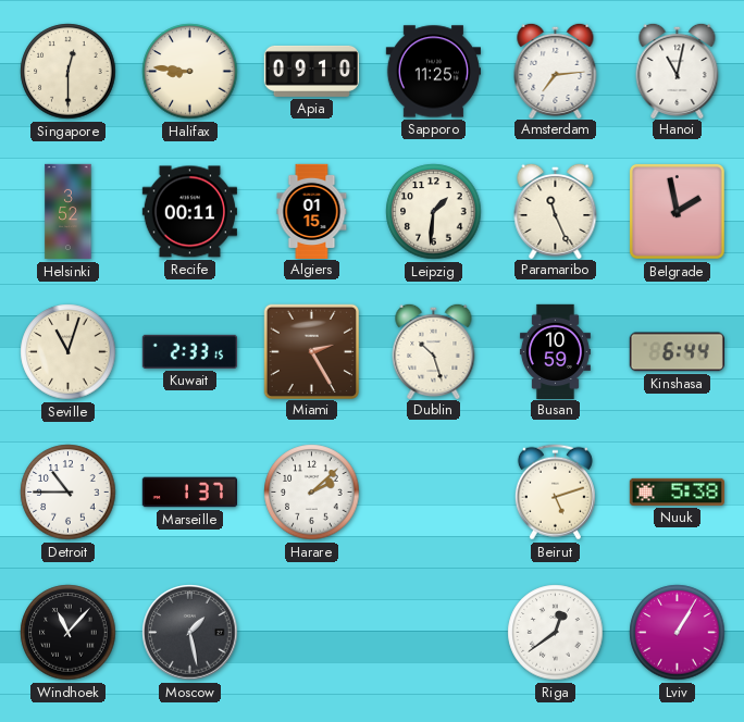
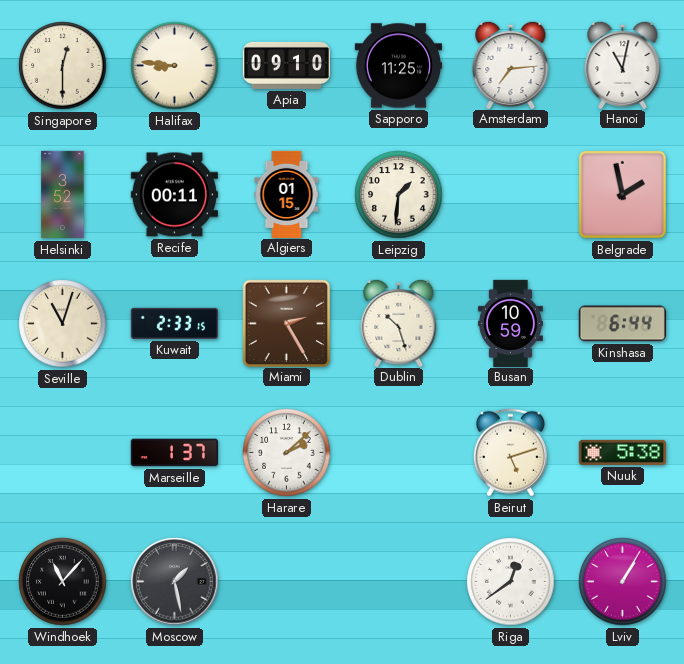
Paramaribo: 11:26 -> none (556, 210)
Detroit: 10:45 -> none (69, 493)
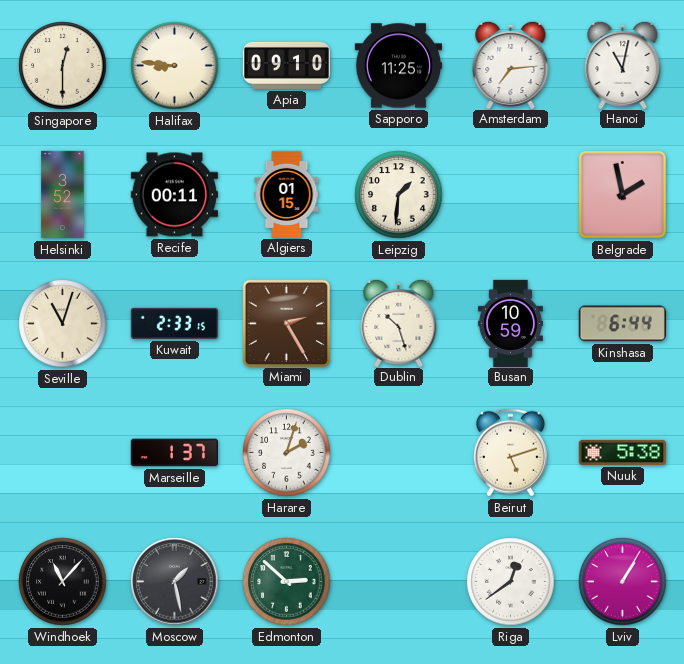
Harare: 2:08 -> 2:03 (287, 453)
Edmonton: none -> 2:52 (287, 582)
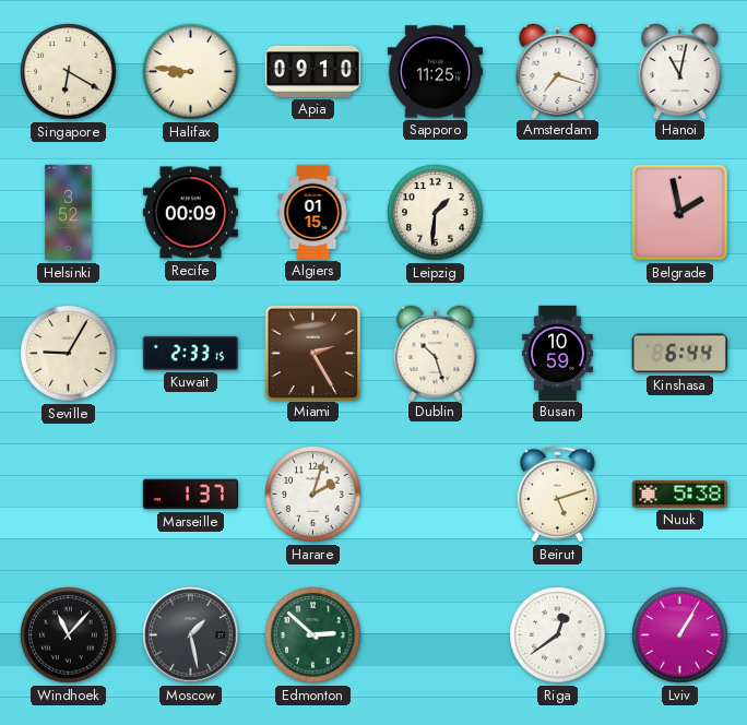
Singapore: 12:30 -> 6:20 (69, 72)
Amsterdam: 7:14 -> 7:18 (558, 70)
Recife: 00:11 -> 00:09 (190, 213)
Seville: 11:03 -> 9:05 (69, 354)
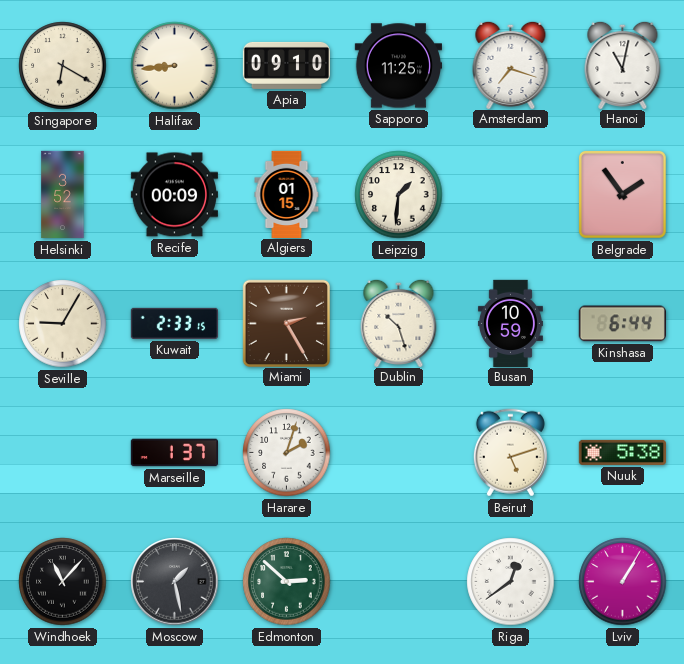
Halifax: 8:46 -> 8:44 (175, 66)
Belgrade: 1:58 -> 1:54 (622, 194)
